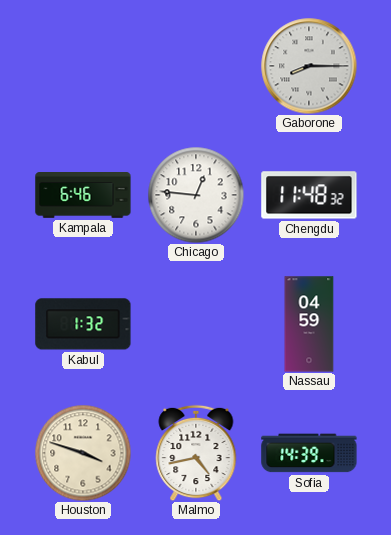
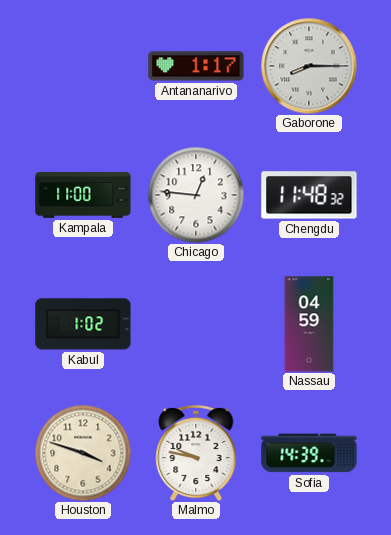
Antananarivo: none -> 1:17 (196, 66)
Kampala: 6:46 -> 11:00 (83, 196)
Kabul: 1:32 -> 1:02 (83, 324)
Malmo: 4:43 -> 9:47 (196, 453)
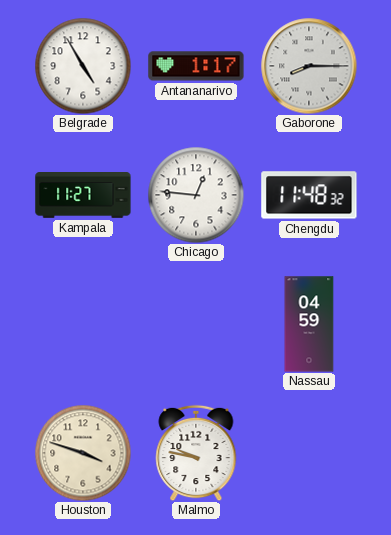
Belgrade: none -> 4:55 (83, 66)
Kampala: 11:00 -> 11:27 (83, 196)
Kabul: 1:02 -> none (83, 324)
Sofia: 14:39 -> none (309, 453)
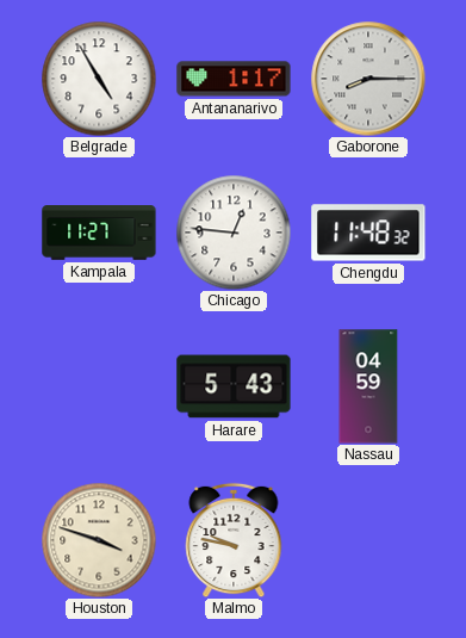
Harare: none -> 5:43 (234, 386)
